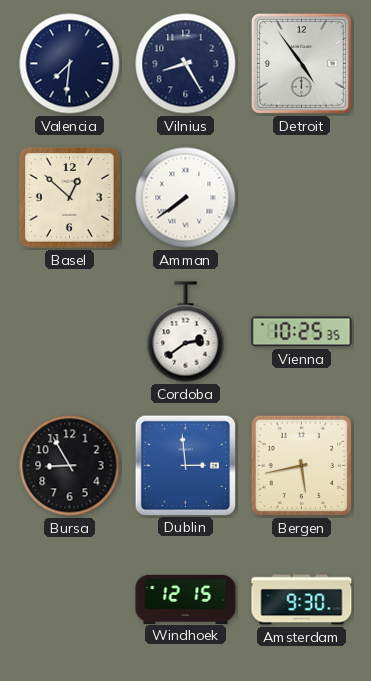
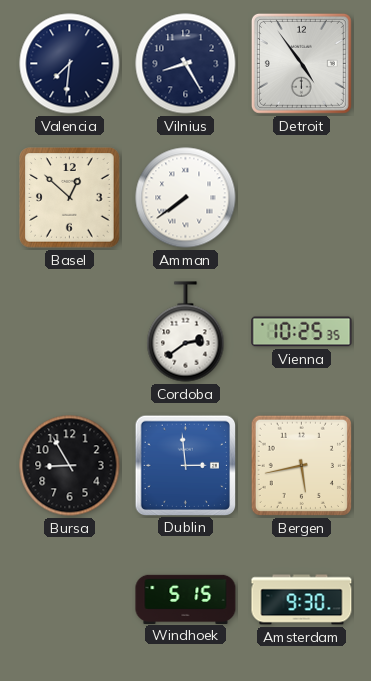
Windhoek: 12:15 -> 5:15 (186, 599)
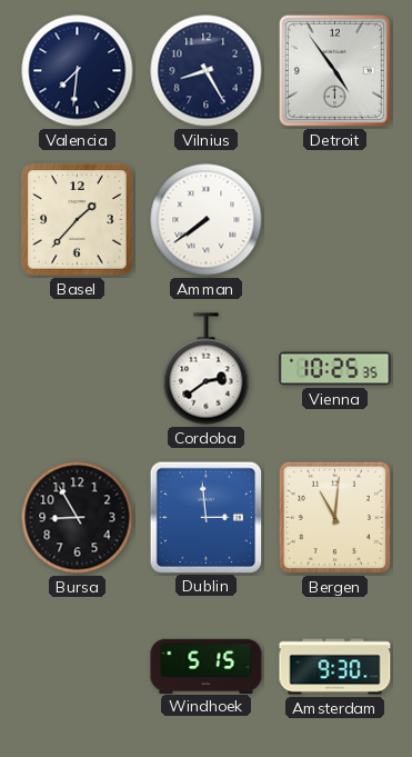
Basel: 12:52 -> 1:37 (78, 220)
Bergen: 5:43 -> 11:01 (334, 517)
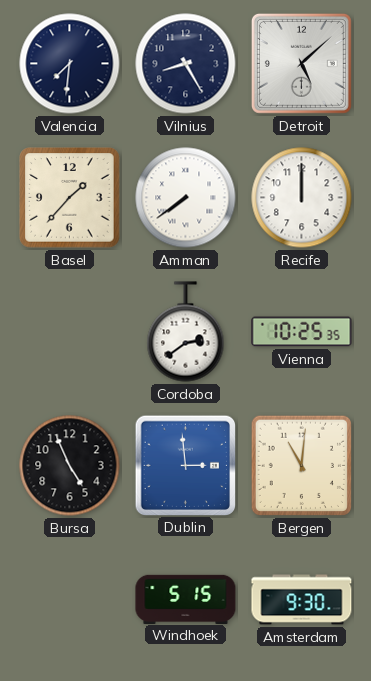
Detroit: 4:54 -> 5:08 (301, 63)
Recife: none -> 12:00 (302, 198)
Bursa: 8:55 -> 4:56 (70, 466)
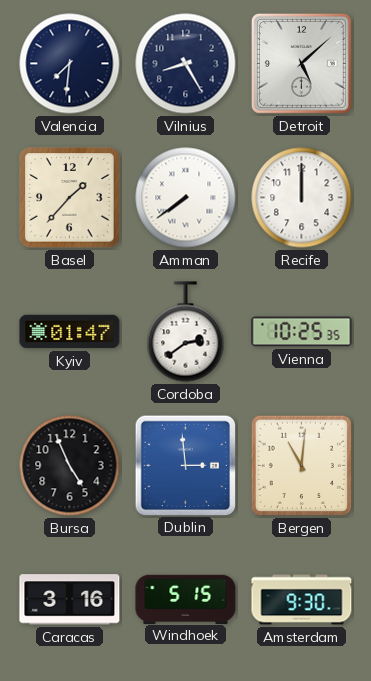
Kyiv: none -> 01:47 (70, 332)
Caracas: none -> 3:16 (70, 600)
